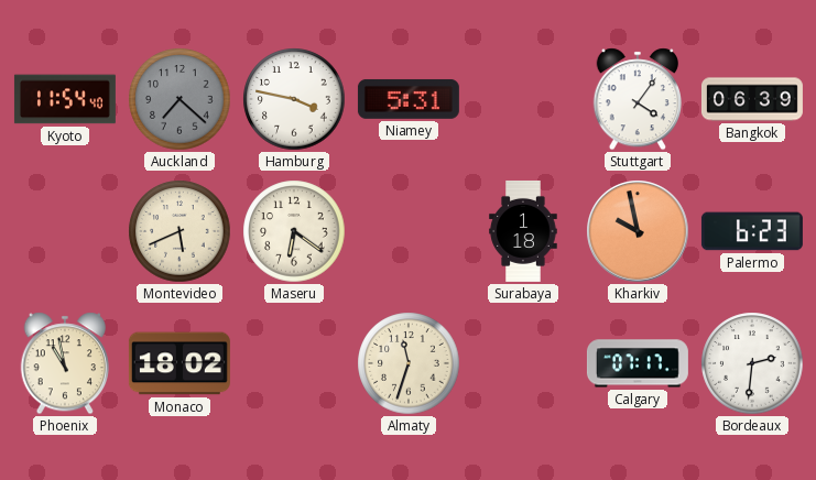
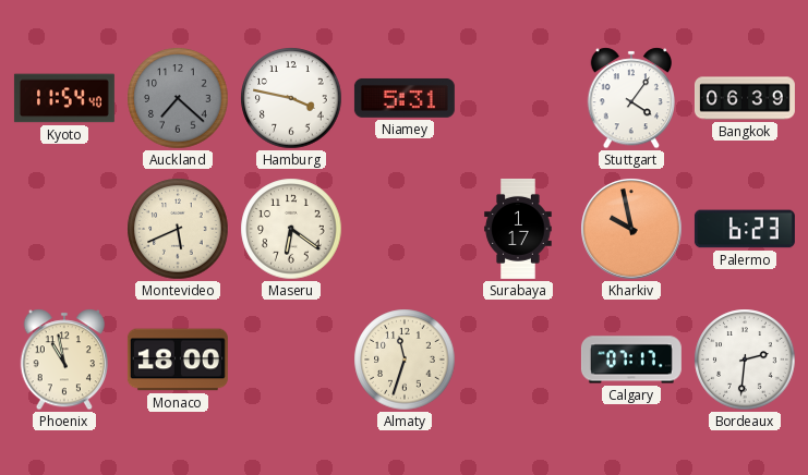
Surabaya: 1:18 -> 1:17 (518, 229)
Monaco: 18:02 -> 18:00 (178, 360)
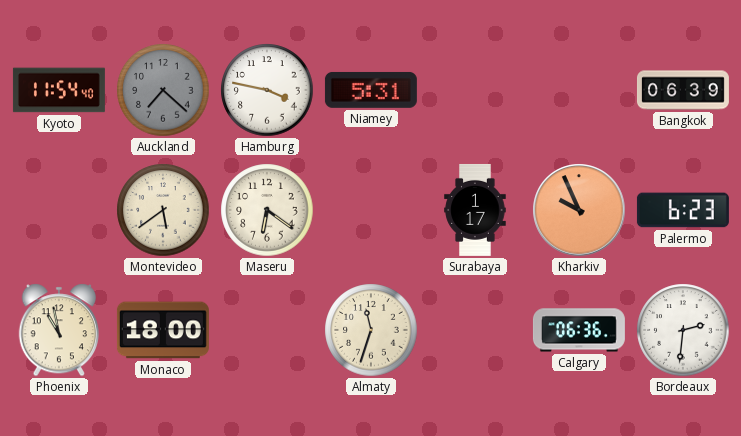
Stuttgart: 4:06 -> none (630, 98)
Montevideo: 5:41 -> 5:39 (163, 210)
Kharkiv: 9:58 -> 9:56 (579, 210)
Calgary: 07:17 -> 06:36 (579, 330)
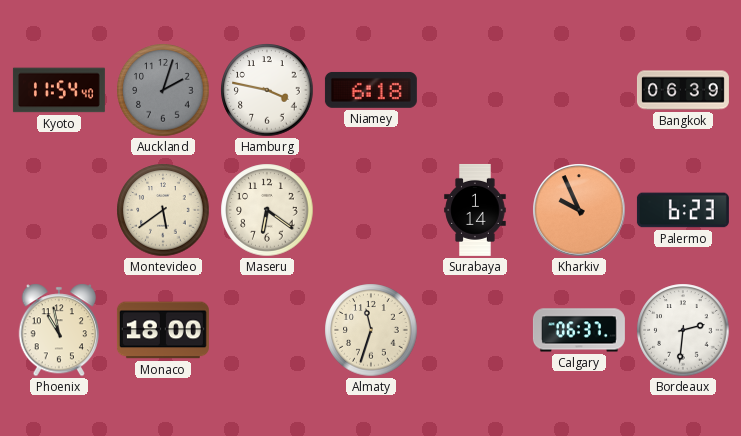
Auckland: 7:22 -> 2:03 (163, 90)
Niamey: 5:31 -> 6:18 (371, 90)
Surabaya: 1:17 -> 1:14 (475, 210)
Calgary: 06:36 -> 06:37 (579, 330)
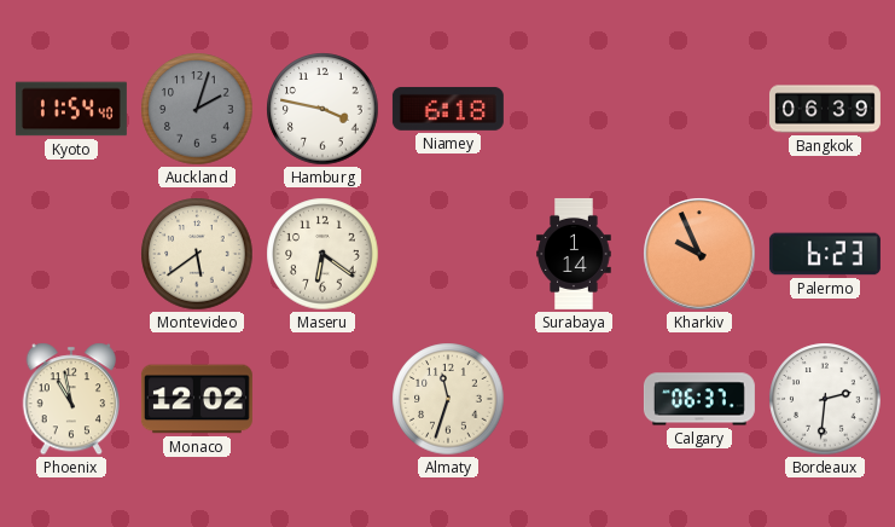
Monaco: 18:00 -> 12:02 (197, 399)
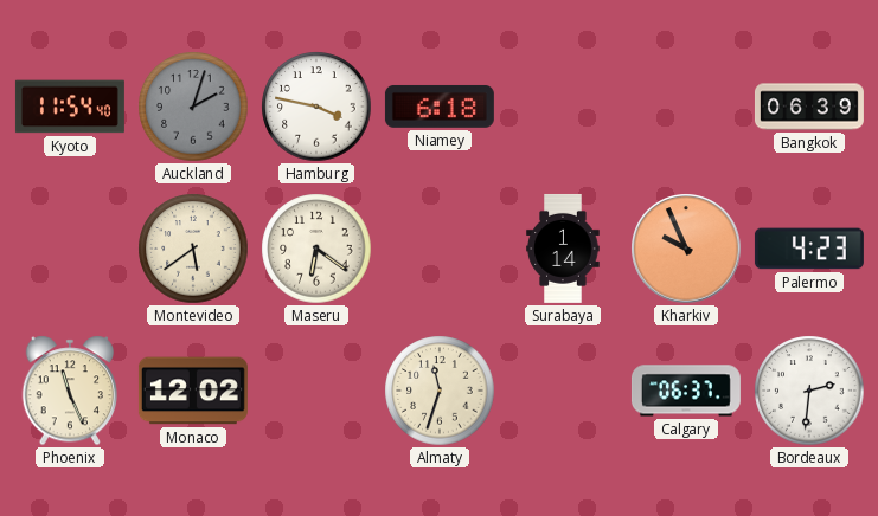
Palermo: 6:23 -> 4:23 (809, 249)
Phoenix: 10:58 -> 11:26 (69, 391)
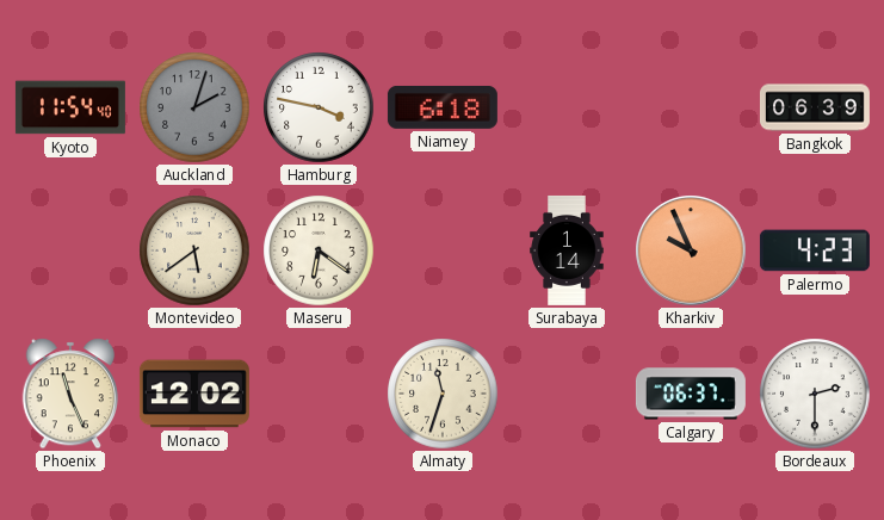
Bordeaux: 2:31 -> 2:30 (815, 394)
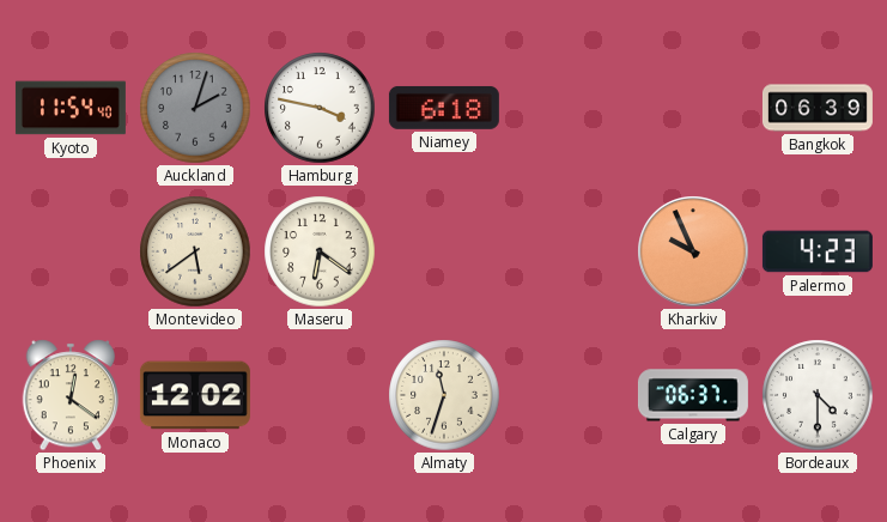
Surabaya: 1:14 -> none (567, 250)
Phoenix: 11:26 -> 12:21 (69, 395)
Bordeaux: 2:30 -> 4:30 (818, 395)
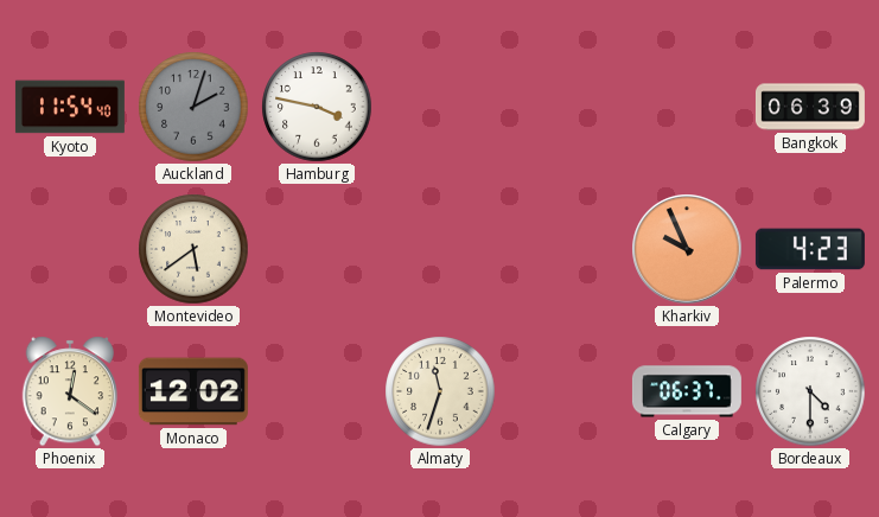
Niamey: 6:18 -> none (444, 108)
Maseru: 6:21 -> none (320, 251)
